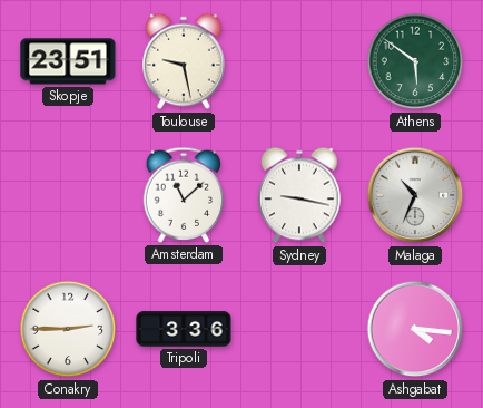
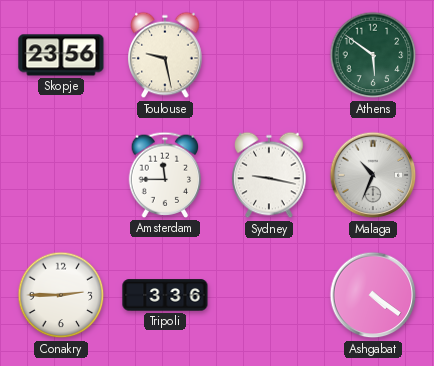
Skopje: 23:51 -> 23:56 (61, 55)
Amsterdam: 11:08 -> 11:45 (165, 175)
Ashgabat: 4:16 -> 4:21 (373, 295)
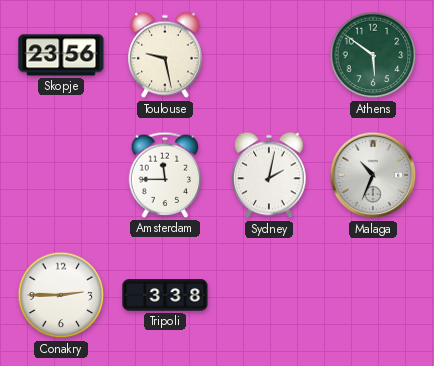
Sydney: 9:17 -> 2:02 (269, 175)
Tripoli: 3:36 -> 3:38 (165, 295)
Ashgabat: 4:21 -> none (373, 295)
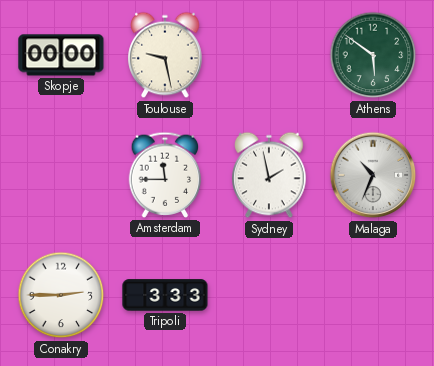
Skopje: 23:56 -> 00:00 (61, 55)
Sydney: 2:02 -> 1:58 (269, 175)
Tripoli: 3:38 -> 3:33 (165, 295)
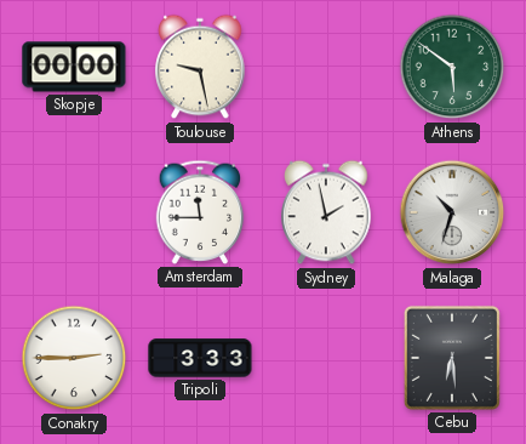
Malaga: 10:34 -> 10:33 (452, 212)
Cebu: none -> 6:29 (452, 358)
